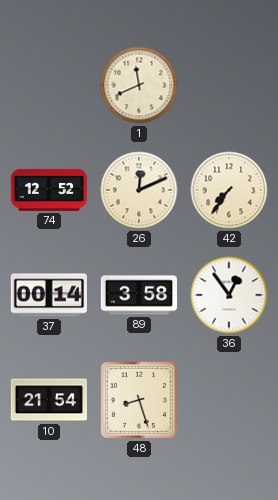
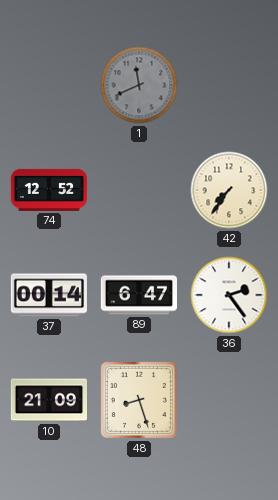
1 dial: cream -> grey (139, 85)
26: 12:11 -> none (139, 190)
89: 3:58 -> 6:47 (138, 295)
36: 12:54 -> 2:24 (229, 295)
10: 21:54 -> 21:09 (48, 400)
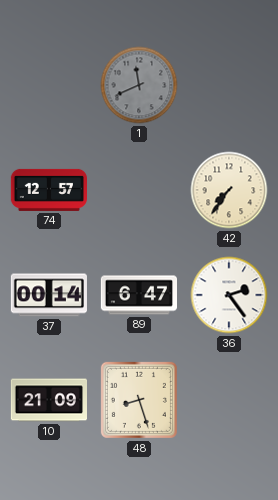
74: 12:52 -> 12:57 (48, 190)
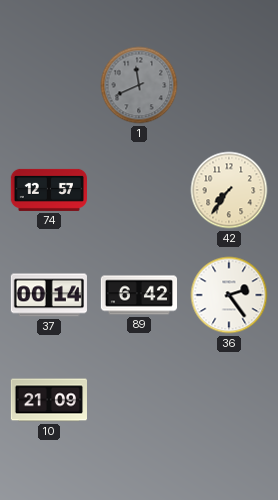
89: 6:47 -> 6:42 (138, 295)
48: 8:27 -> none (139, 400)
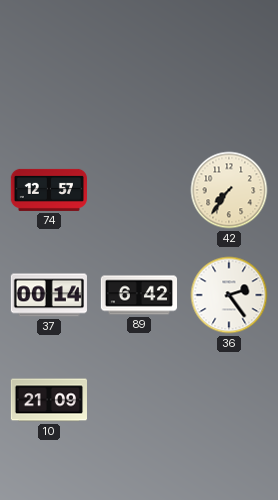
1: 11:41 -> none (139, 85)
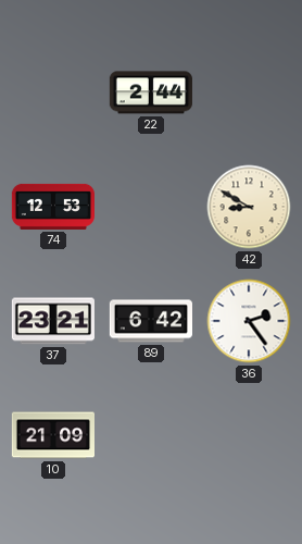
22: none -> 2:44 (151, 92)
74: 12:57 -> 12:53 (52, 207)
42: 7:36 -> 8:50 (249, 207)
37: 00:14 -> 23:21 (53, 321)
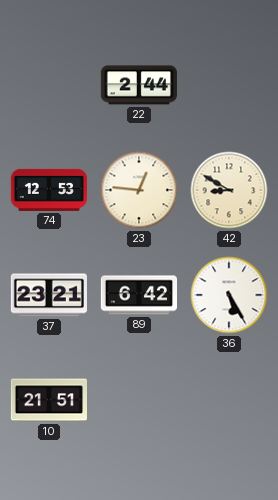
23: none -> 12:46 (139, 190)
36: 2:24 -> 5:25 (229, 295)
10: 21:09 -> 21:51 (48, 400)
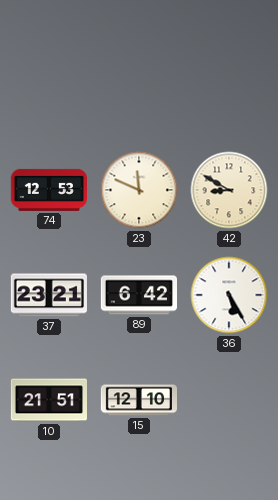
22: 2:44 -> none (139, 85)
23: 12:46 -> 11:49 (139, 190)
15: none -> 12:10 (138, 400)
